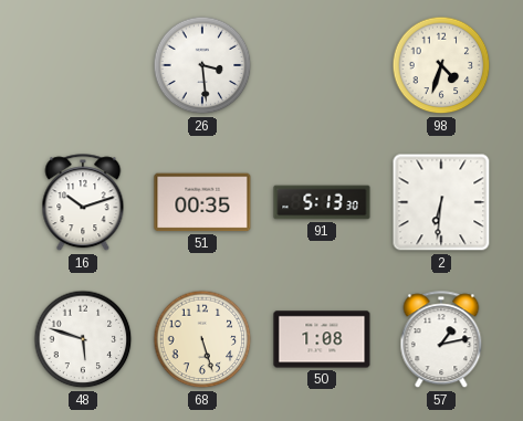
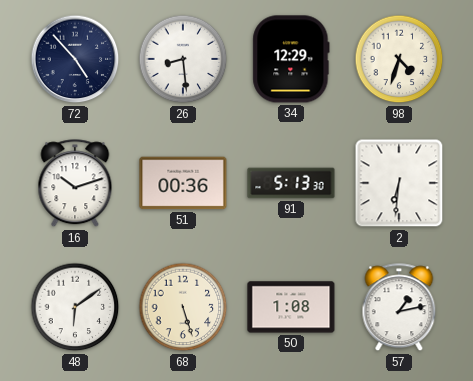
72: none -> 4:53 (75, 59)
26: 3:29 -> 8:29 (183, 59)
34: none -> 12:29 (291, 59)
51: 00:35 -> 00:36 (183, 183)
48: 5:48 -> 6:09 (75, 307)
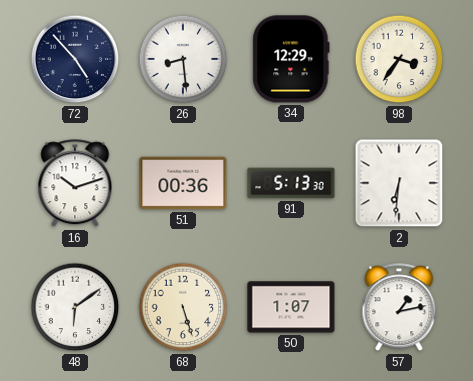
98: 4:33 -> 3:36 (399, 59)
50: 1:08 -> 1:07 (291, 307)
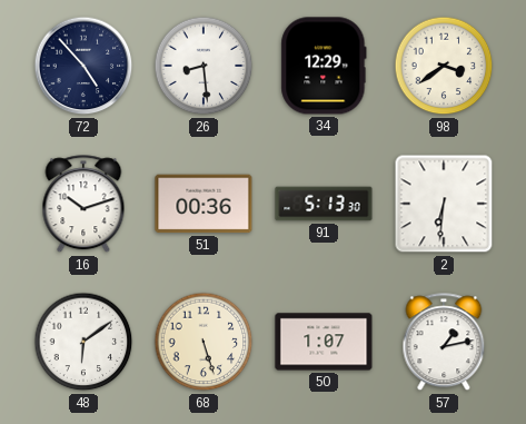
98: 3:36 -> 3:39 (444, 66)
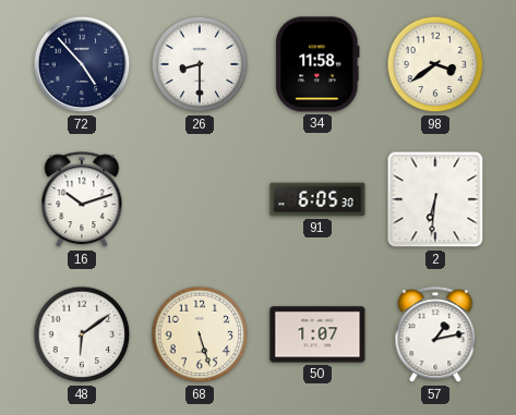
26: 8:29 -> 8:30 (200, 64)
34: 12:29 -> 11:58 (317, 64)
51: 00:36 -> none (204, 204)
91: 5:13 -> 6:05 (317, 199)
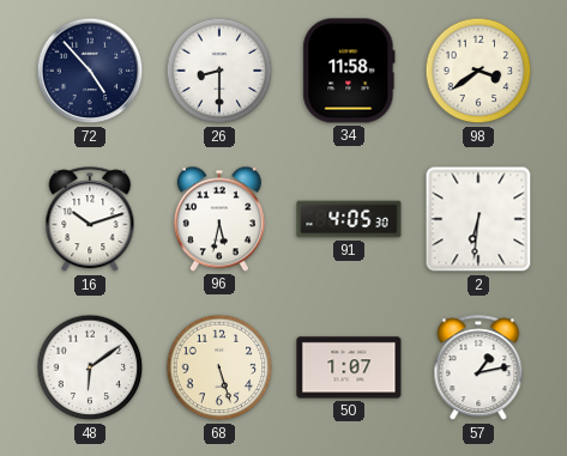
96: none -> 5:32 (219, 219)
91: 6:05 -> 4:05 (349, 219)
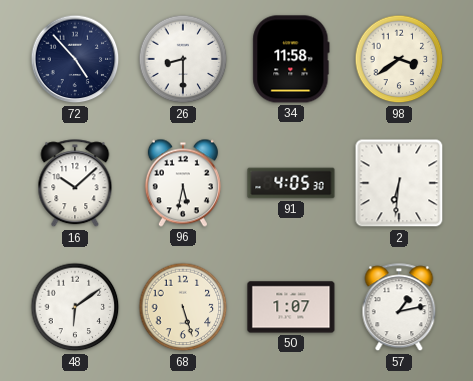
16: 10:12 -> 10:08 (75, 184)
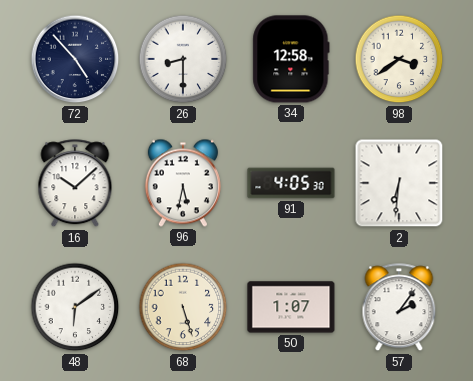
34: 11:58 -> 12:58 (291, 59)
57: 1:13 -> 2:06 (399, 308)
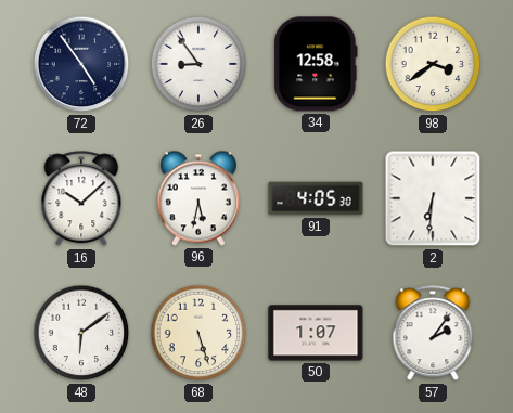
72: 4:53 -> 4:54 (81, 64)
26: 8:30 -> 8:54 (198, 64)
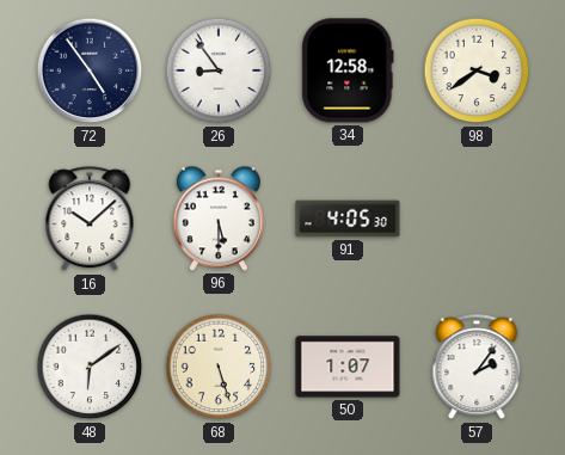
96: 5:32 -> 5:30 (219, 219)
2: 6:31 -> none (433, 198)
